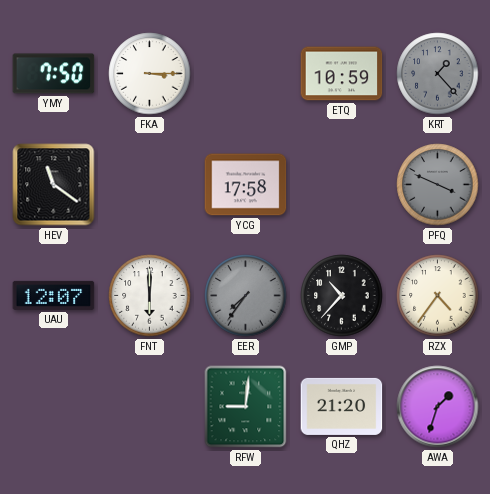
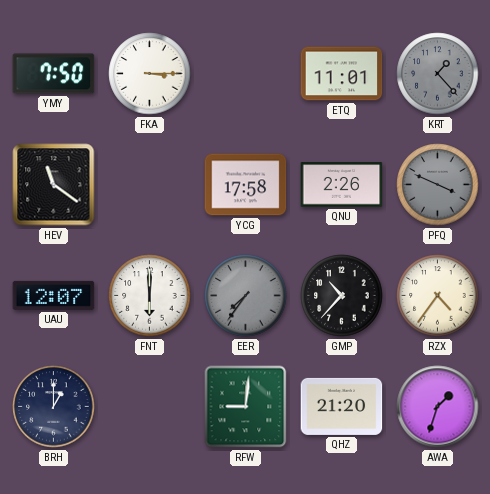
ETQ: 10:59 -> 11:01 (342, 74)
QNU: none -> 2:26 (342, 185)
BRH: none -> 1:00 (54, 407)
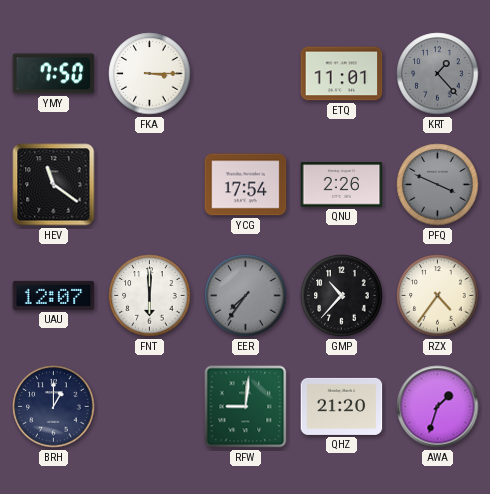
YCG: 17:58 -> 17:54 (246, 185)
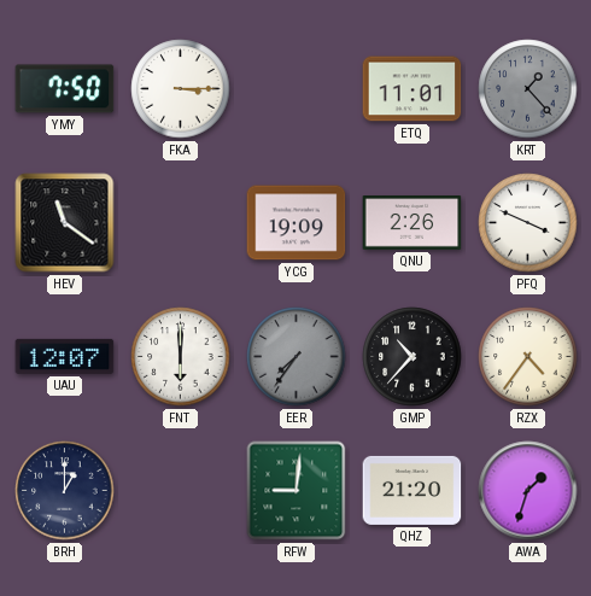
YCG: 17:54 -> 19:09 (297, 223)
PFQ dial: grey -> white (528, 223)
